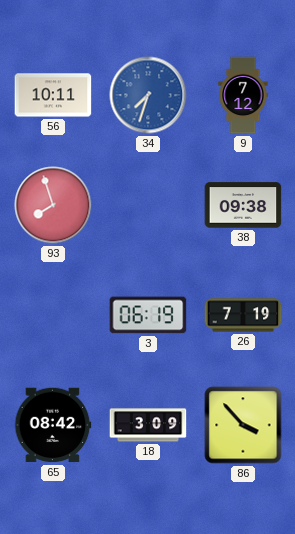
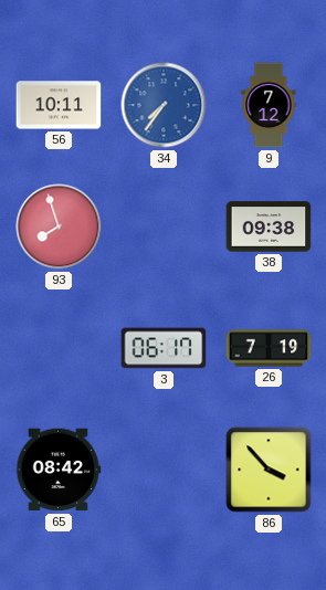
34: 7:33 -> 7:36 (164, 105)
3: 06:19 -> 06:17 (164, 348)
18: 3:09 -> none (148, 425)
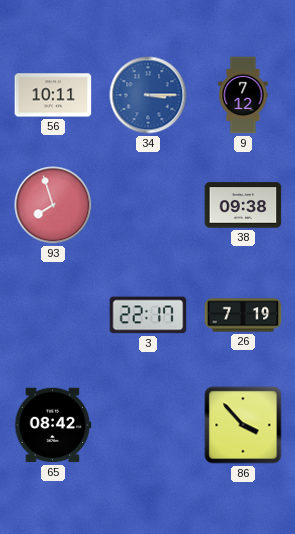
34: 7:36 -> 3:15 (148, 95)
3: 06:17 -> 22:17 (148, 315)
